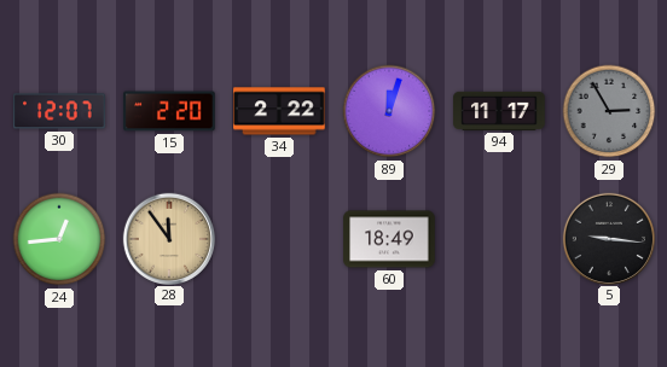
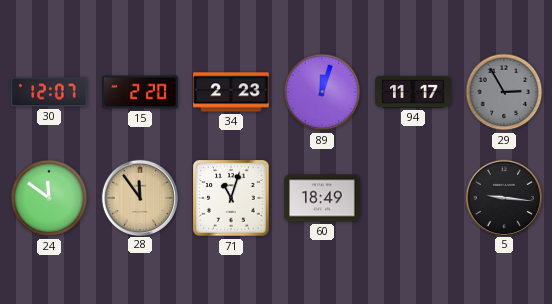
34: 2:22 -> 2:23 (231, 92)
24: 12:44 -> 11:51 (49, 198)
71: none -> 11:03 (231, 198)
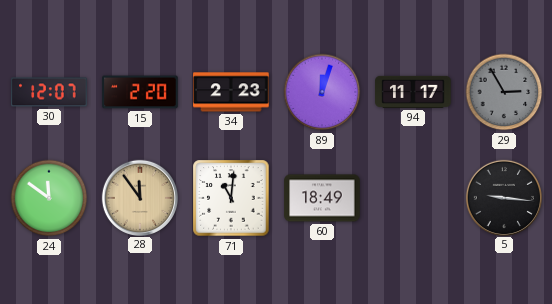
71: 11:03 -> 11:01 (231, 198)
